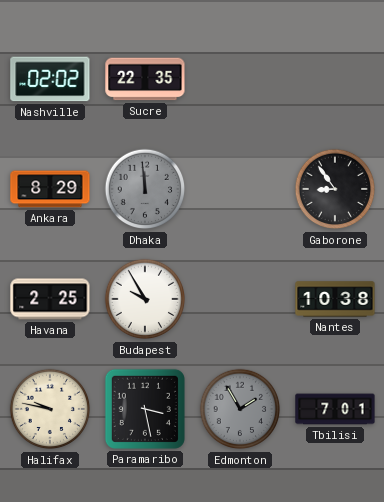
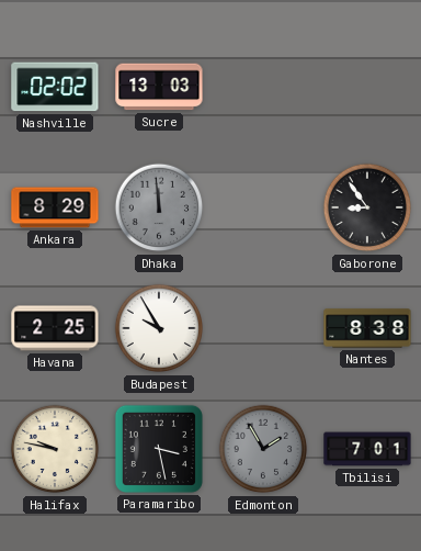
Sucre: 22:35 -> 13:03 (159, 87)
Nantes: 10:38 -> 8:38 (367, 328)
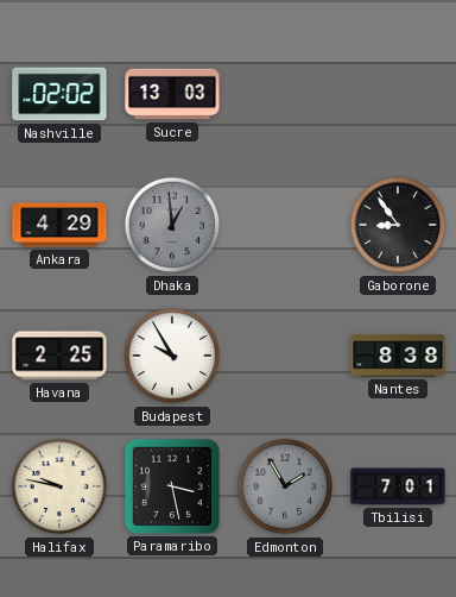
Ankara: 8:29 -> 4:29 (59, 225)
Dhaka: 11:59 -> 12:59 (172, 225)
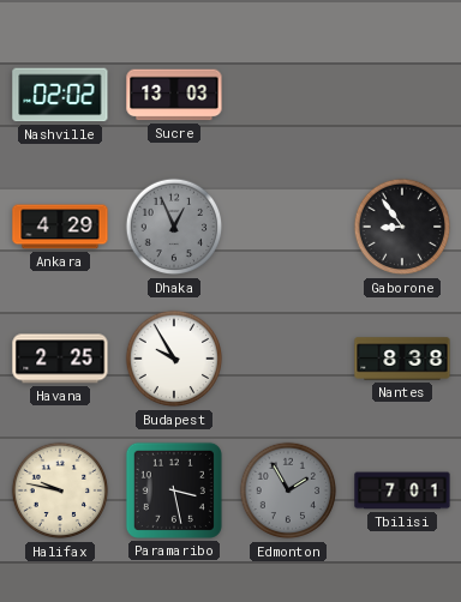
Dhaka: 12:59 -> 12:56 (174, 227)
